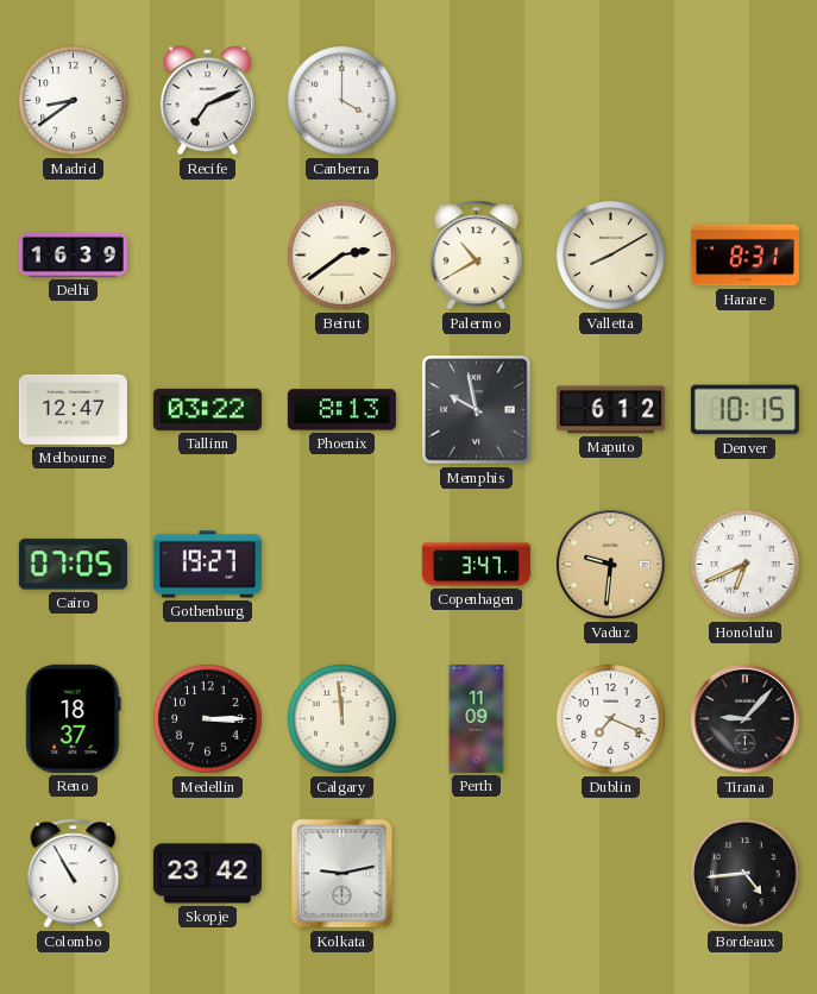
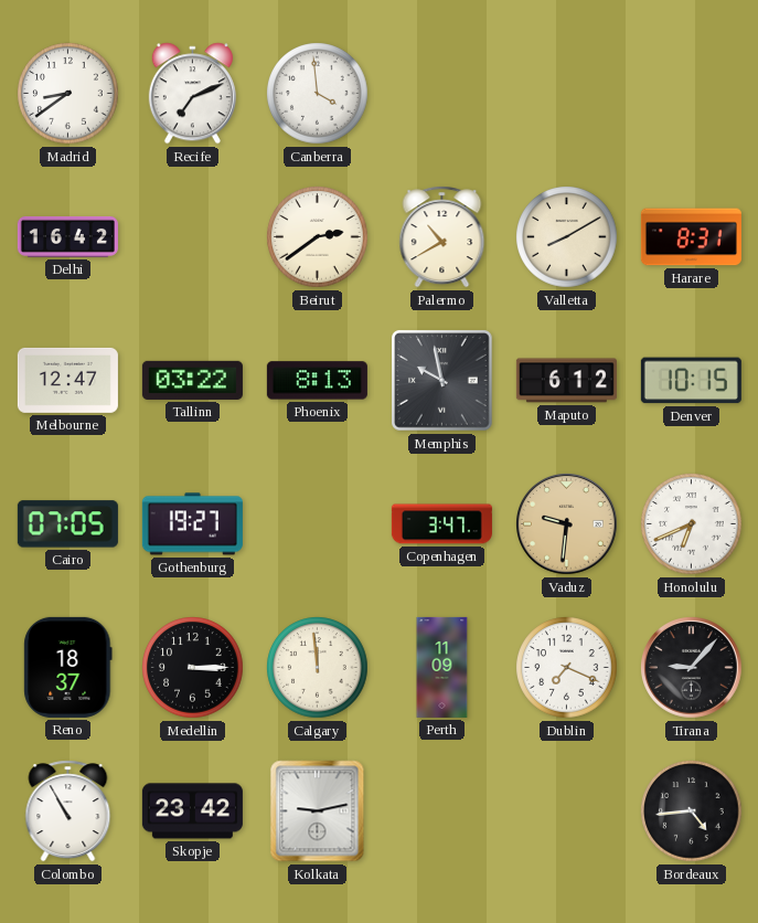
Canberra: 4:00 -> 3:59 (318, 94)
Delhi: 16:39 -> 16:42 (67, 236)
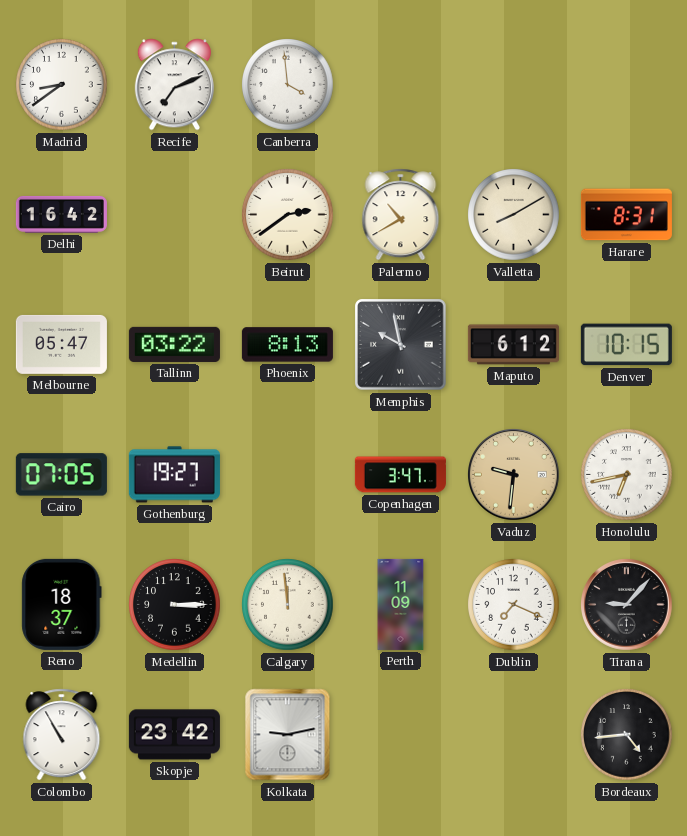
Melbourne: 12:47 -> 05:47 (61, 344)
Honolulu: 6:41 -> 6:43 (627, 475)
